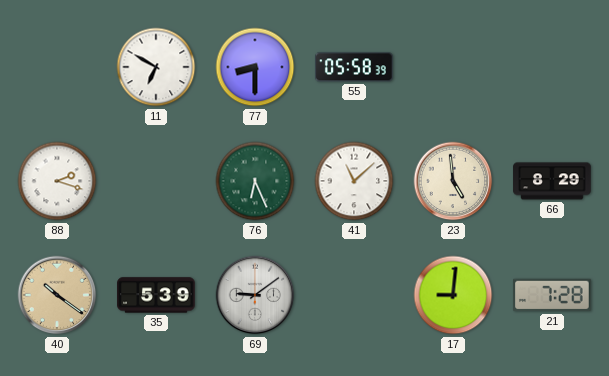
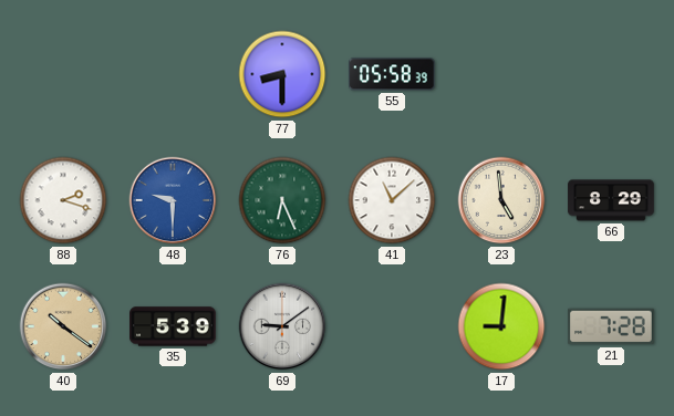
11: 6:50 -> none (156, 67)
48: none -> 9:30 (173, 200)
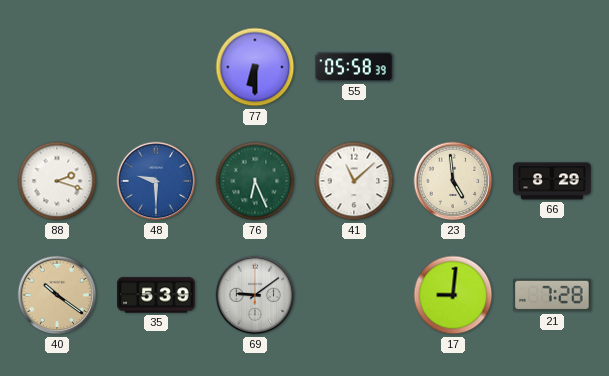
77: 8:30 -> 6:30 (255, 67)
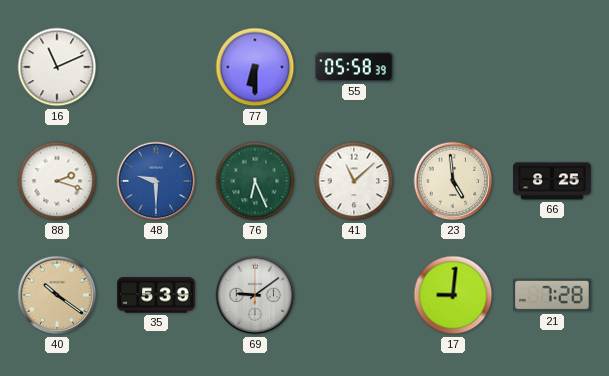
16: none -> 11:11 (57, 67)
66: 8:29 -> 8:25 (552, 181)
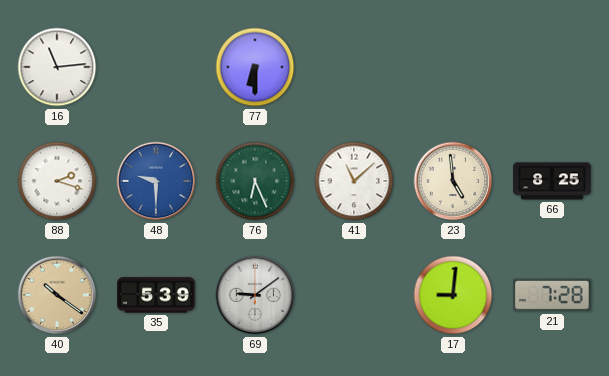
16: 11:11 -> 11:14 (57, 67)
55: 05:58 -> none (355, 67)
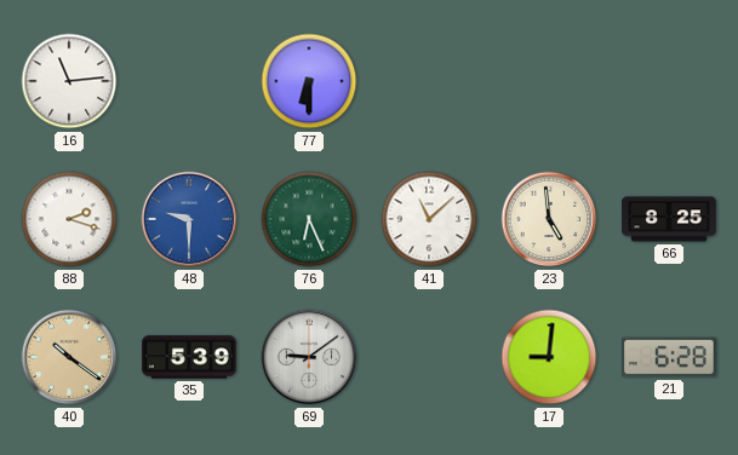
21: 7:28 -> 6:28 (669, 357)
